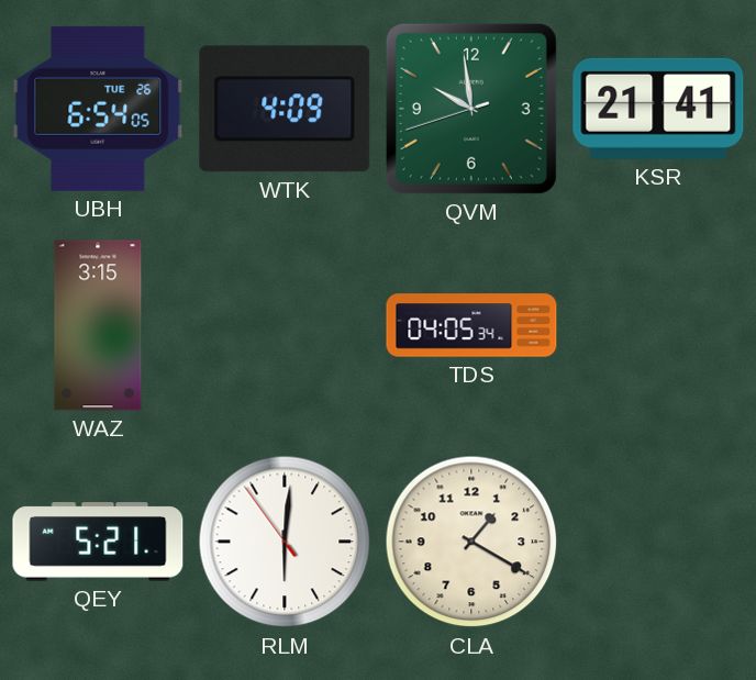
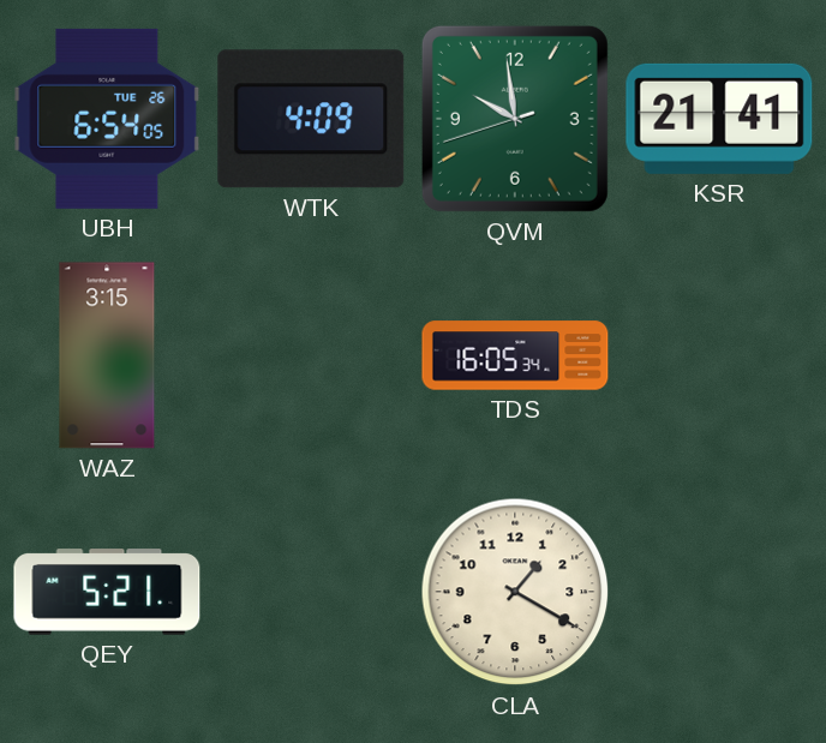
TDS: 04:05 -> 16:05 (515, 355)
RLM: 6:00 -> none (285, 542)
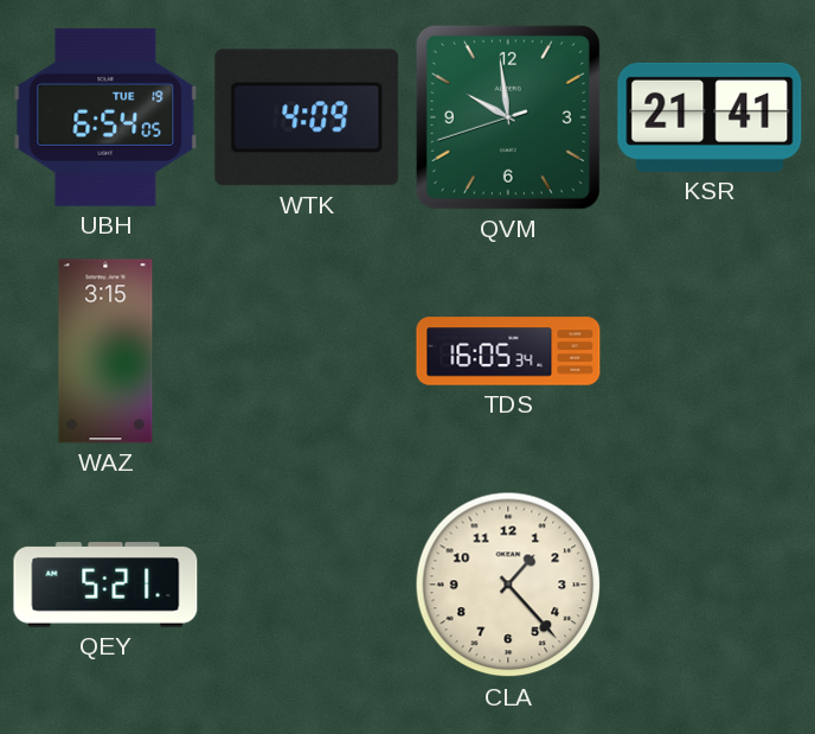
UBH date: TUE 26 -> TUE 19 (105, 117)
CLA: 1:20 -> 1:23 (508, 585)
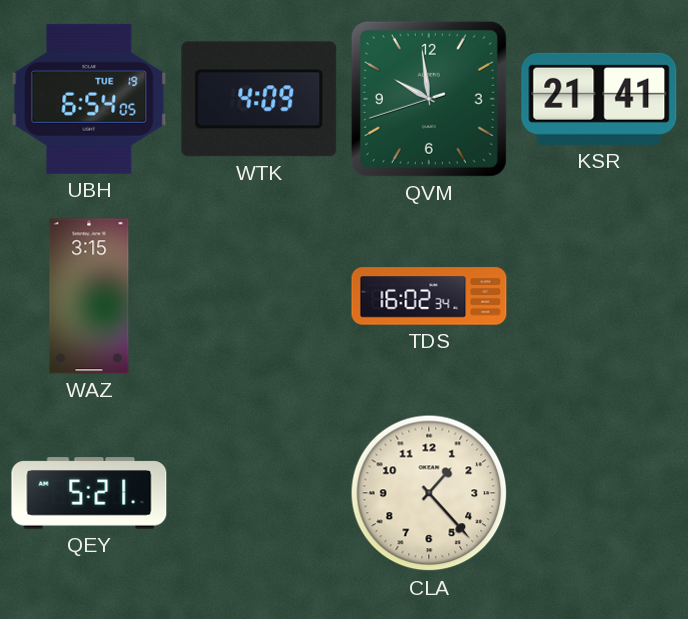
TDS: 16:05 -> 16:02 (429, 296)
